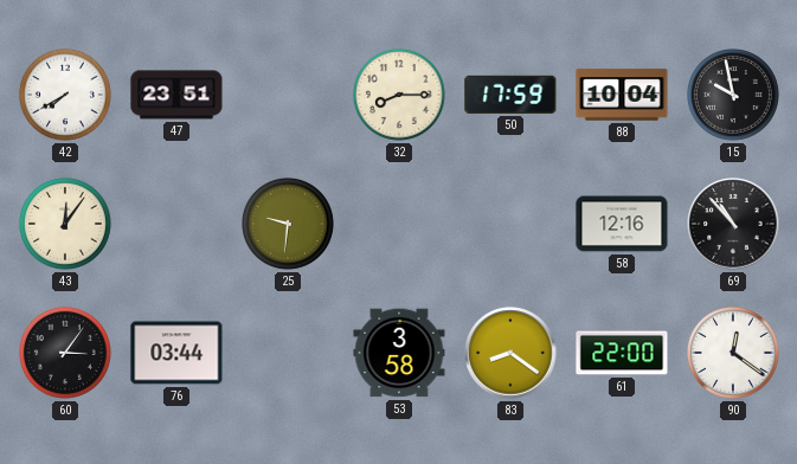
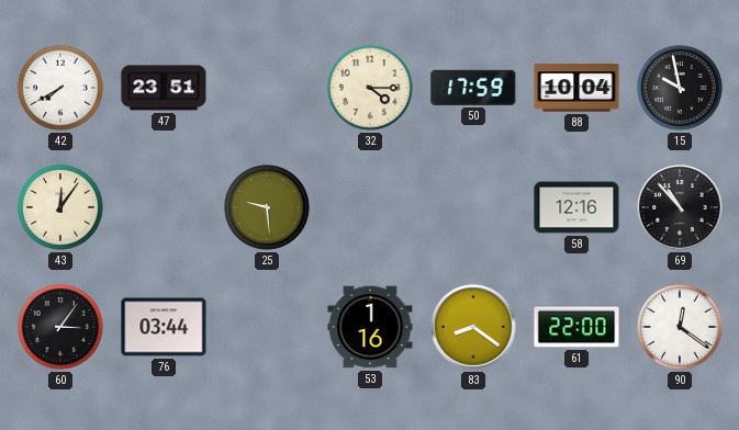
32: 8:15 -> 4:15 (370, 88)
25: 9:31 -> 9:29 (267, 207)
53: 3:58 -> 1:16 (370, 327)
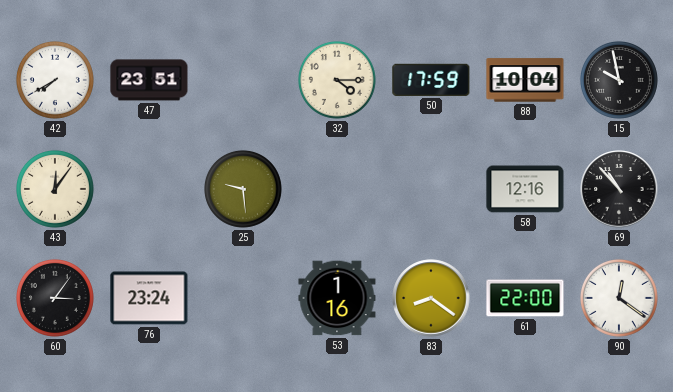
76: 03:44 -> 23:24 (149, 298)
